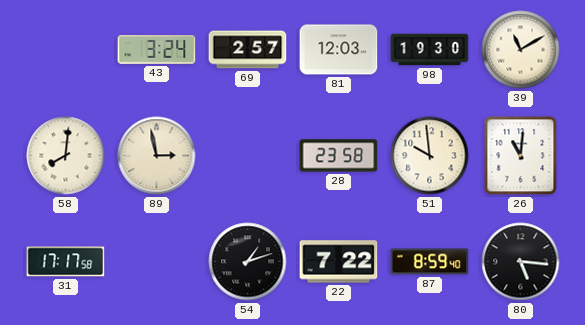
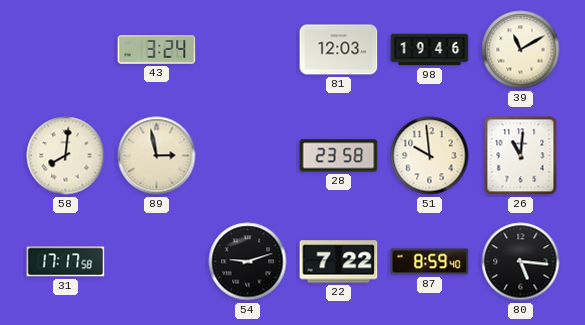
69: 2:57 -> none (248, 50)
98: 19:30 -> 19:46 (430, 50)
54: 1:12 -> 9:12 (248, 262)
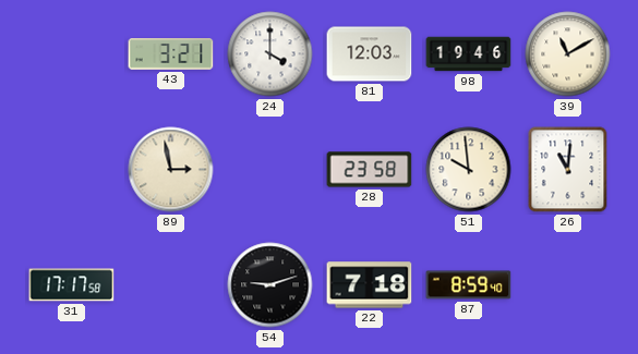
43: 3:24 -> 3:21 (171, 54)
24: none -> 4:00 (270, 54)
58: 8:01 -> none (66, 156)
22: 7:22 -> 7:18 (370, 285)
80: 5:16 -> none (521, 262)
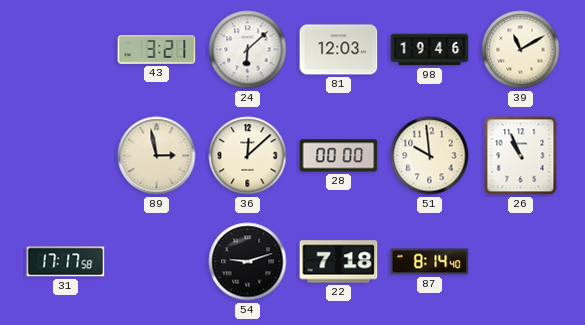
24: 4:00 -> 6:08 (248, 50)
36: none -> 12:08 (248, 156)
28: 23:58 -> 00:00 (339, 156)
26: 11:01 -> 10:56 (521, 156)
87: 8:59 -> 8:14 (430, 262)
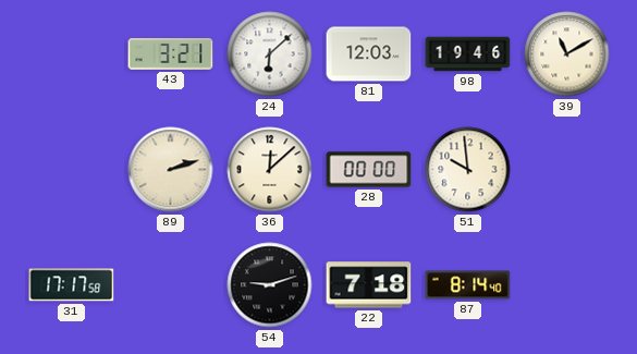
89: 2:58 -> 2:12 (171, 170)
26: 10:56 -> none (521, 156)
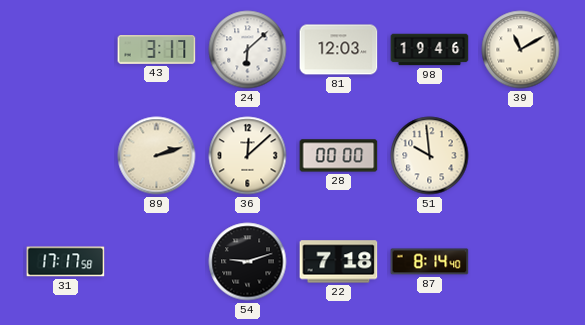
43: 3:21 -> 3:17 (157, 50)
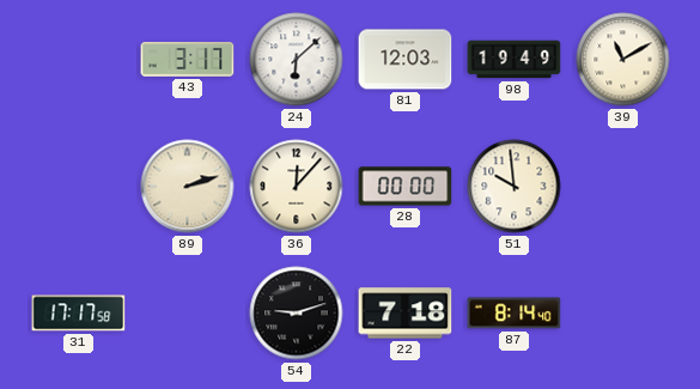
98: 19:46 -> 19:49 (515, 60)
36: 12:08 -> 12:07 (297, 187)
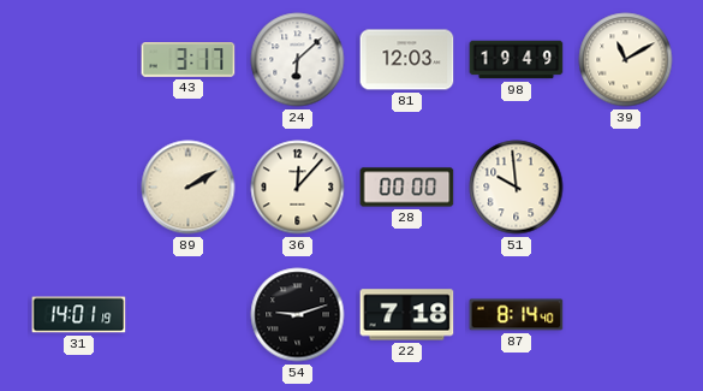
89: 2:12 -> 2:10 (189, 188)
31: 17:17 -> 14:01 (79, 315)
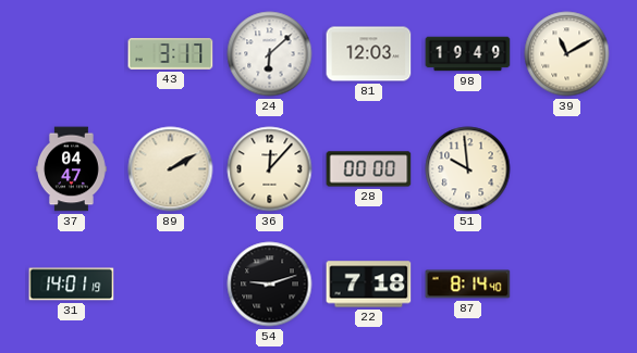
37: none -> 04:47 (72, 169)
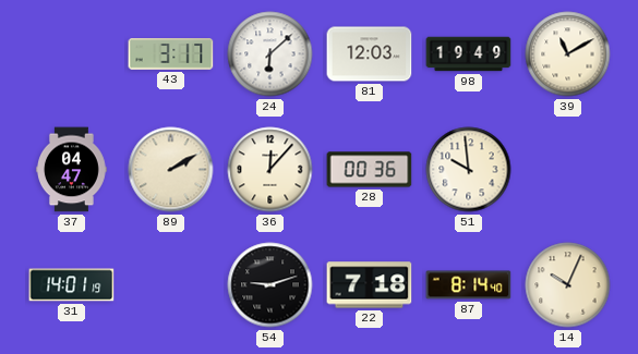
28: 00:00 -> 00:36 (370, 170)
14: none -> 10:04 (568, 285)
